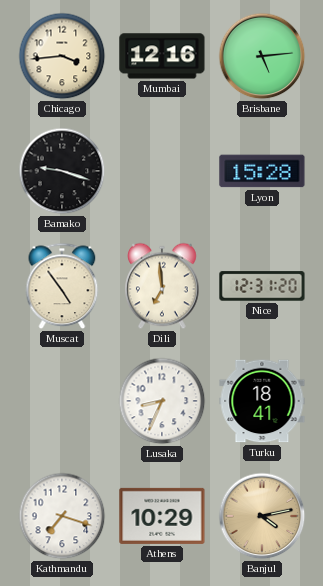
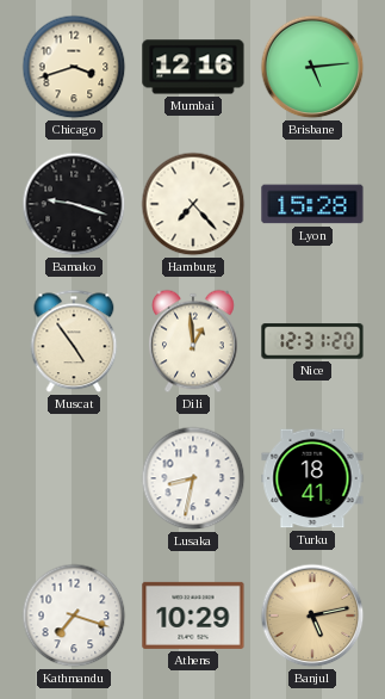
Chicago: 3:44 -> 3:42 (74, 67)
Hamburg: none -> 7:23 (193, 204)
Dili: 6:59 -> 12:59 (193, 341)
Lusaka: 8:34 -> 8:32 (193, 478)
Banjul: 4:13 -> 5:13 (312, 616)
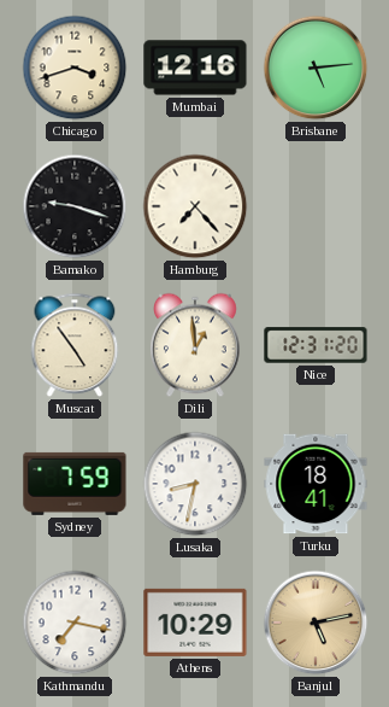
Lyon: 15:28 -> none (312, 204)
Sydney: none -> 7:59 (75, 484)
Kathmandu: 7:18 -> 7:17 (75, 623)
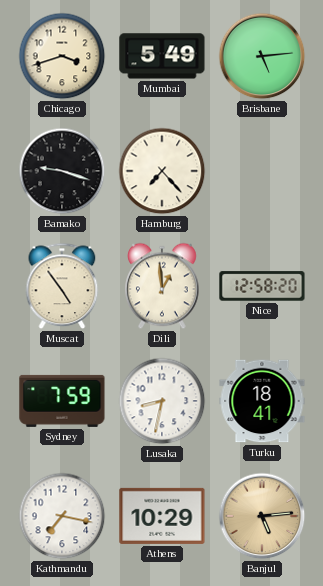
Mumbai: 12:16 -> 5:49 (162, 56)
Nice: 12:31 -> 12:58 (262, 286)
Banjul: 5:13 -> 5:14 (262, 516)
